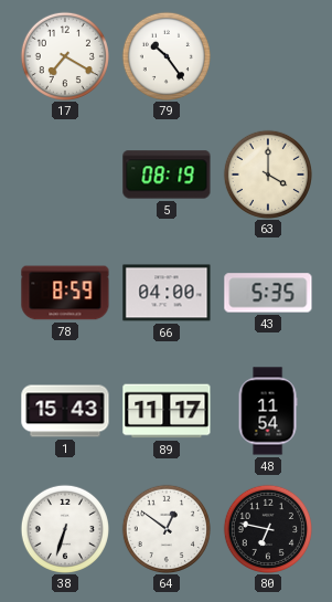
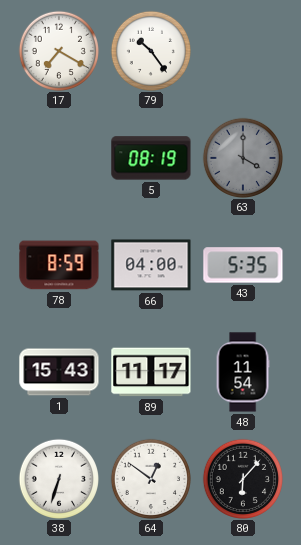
63 dial: cream -> grey (242, 157)
80: 6:47 -> 6:07 (242, 478)
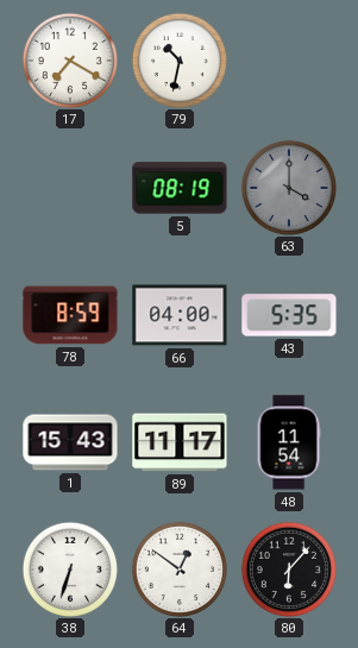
79: 10:24 -> 10:32 (178, 59)
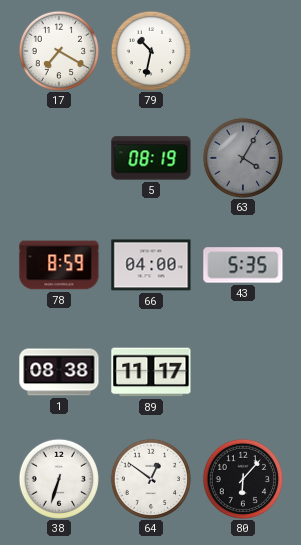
63: 4:00 -> 4:05 (242, 157)
1: 15:43 -> 08:38 (59, 372)
48: 11:54 -> none (289, 442)
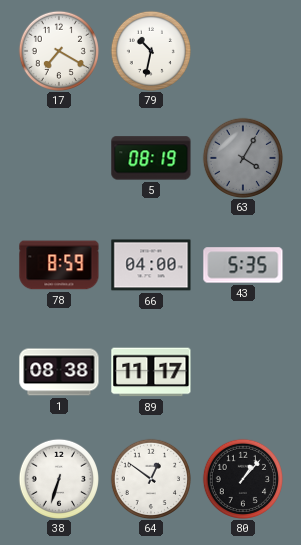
80: 6:07 -> 1:07 (242, 478)
